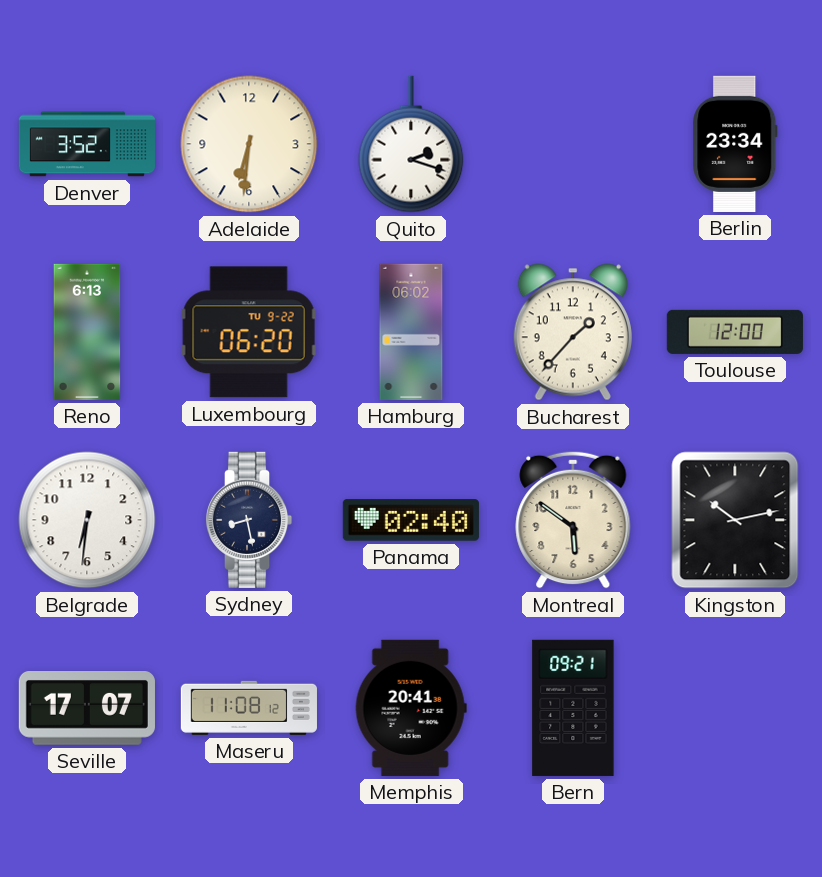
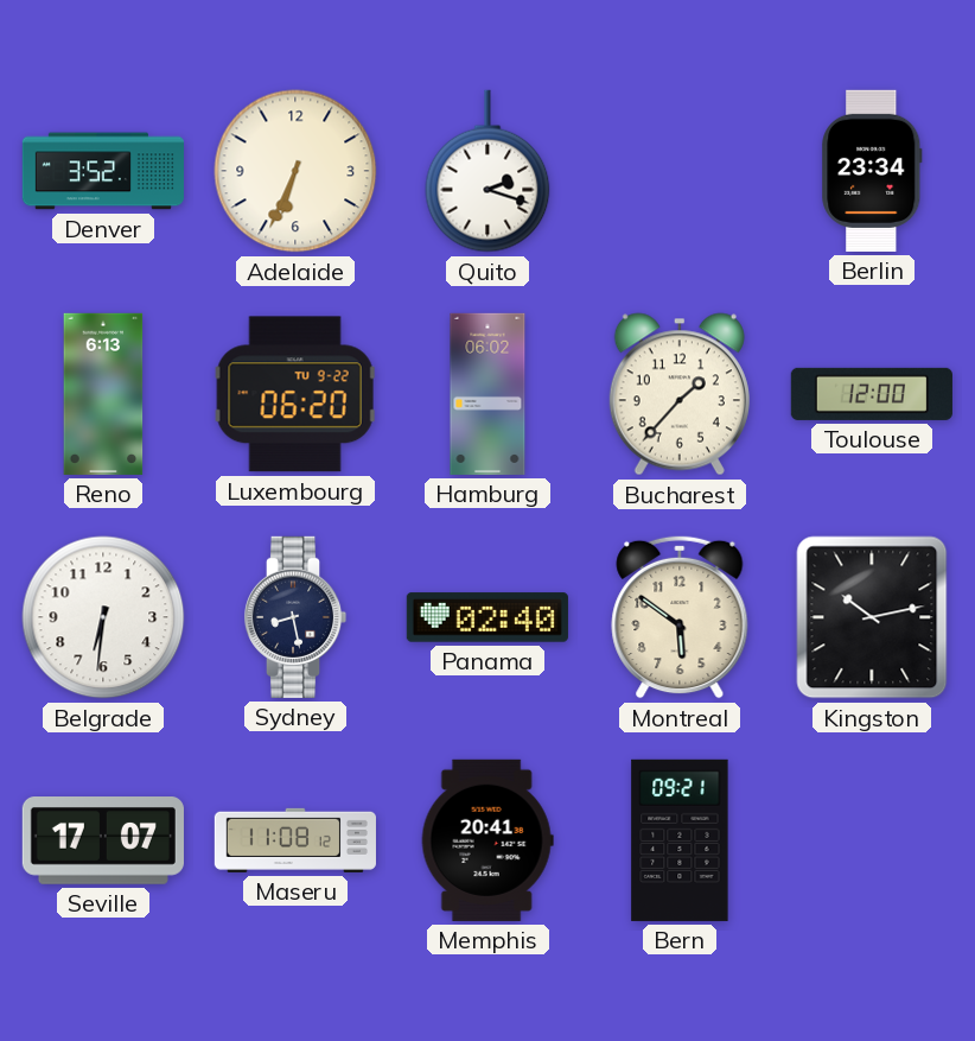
Adelaide: 6:31 -> 6:34 (295, 171)
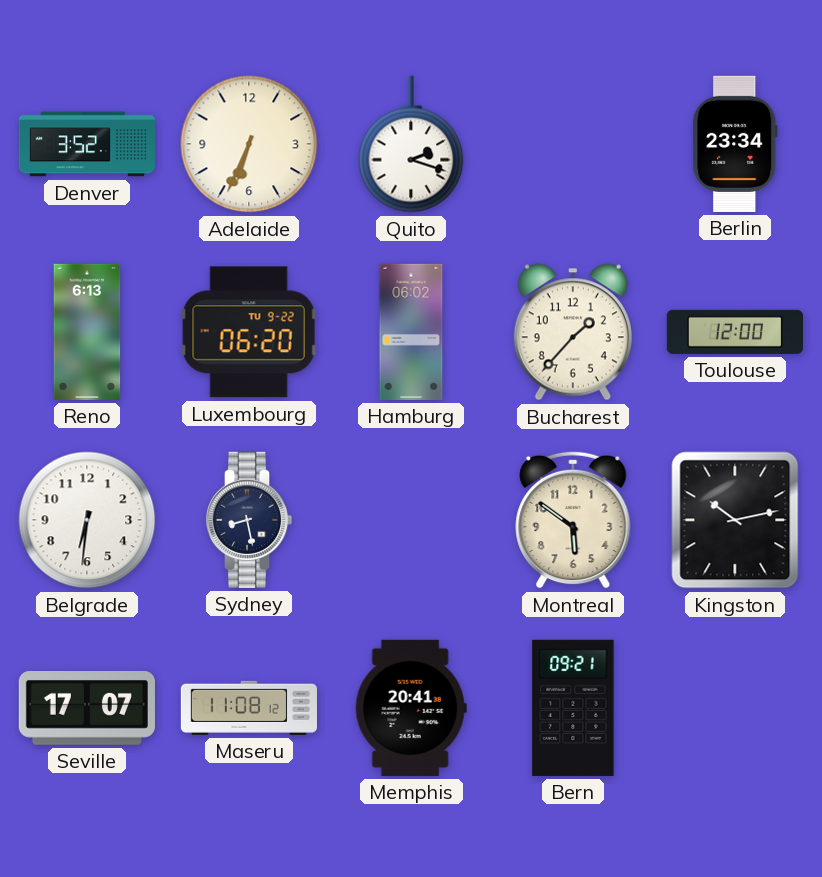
Panama: 02:40 -> none (487, 617)
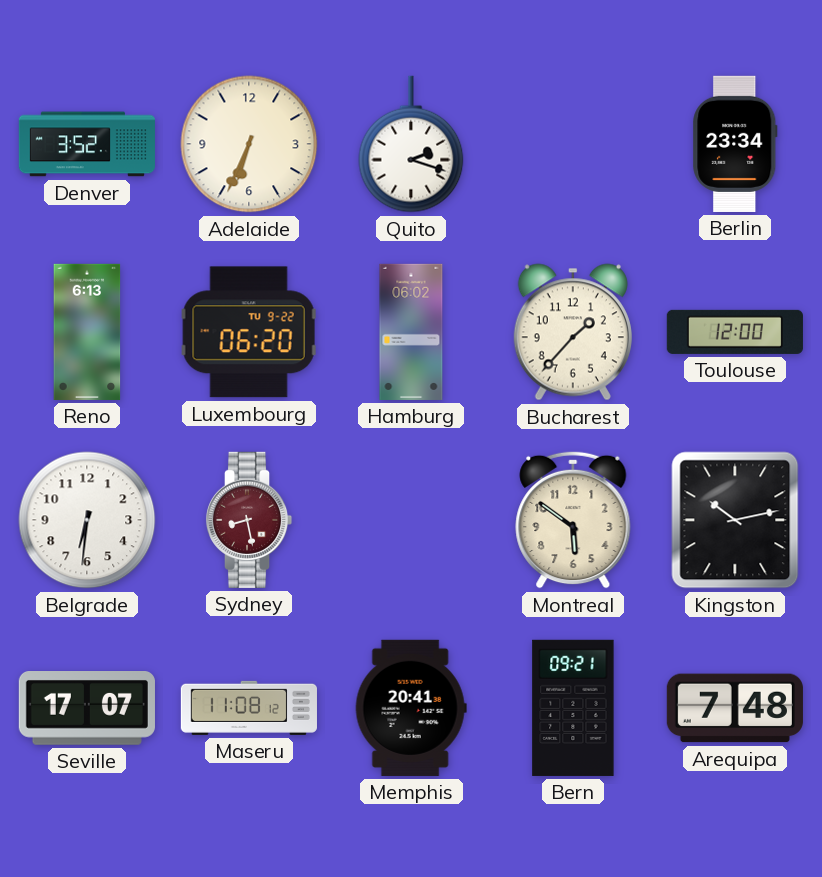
Sydney dial: navy -> burgundy (249, 520)
Arequipa: none -> 7:48 (735, 708)
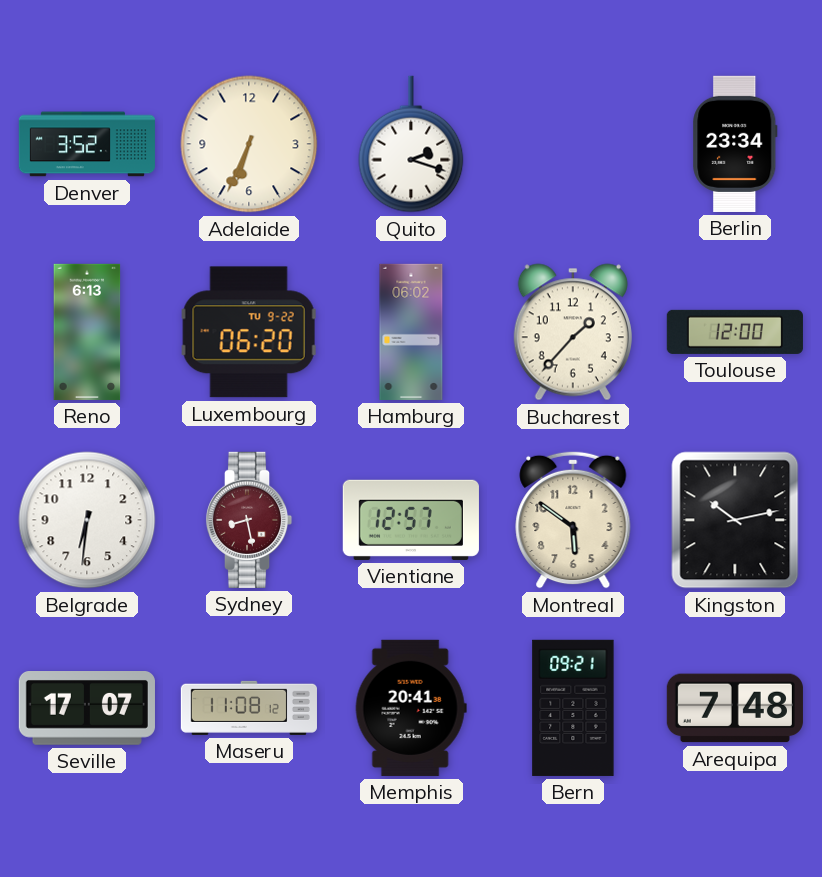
Vientiane: none -> 12:57 (411, 520)
